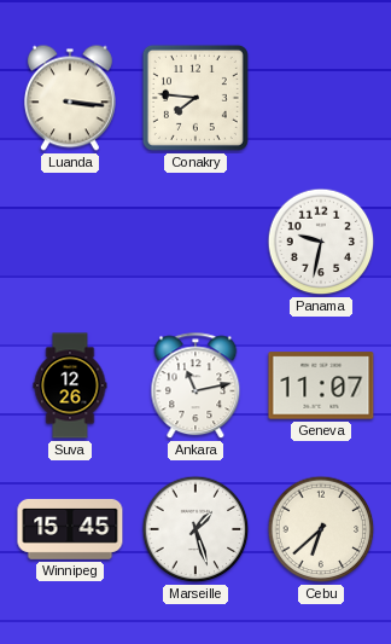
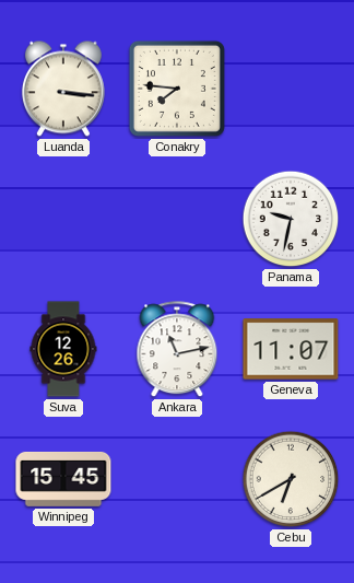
Marseille: 1:27 -> none (195, 529)
Cebu: 6:38 -> 6:40 (291, 479)
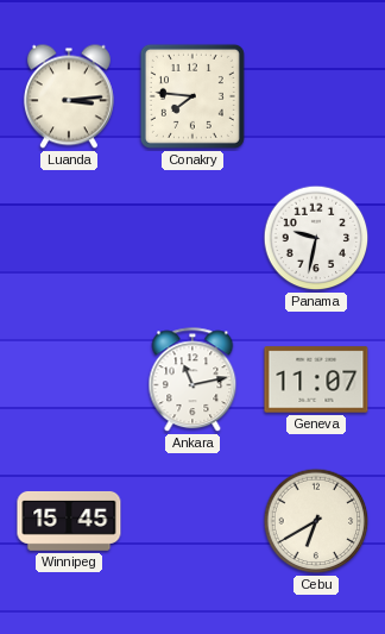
Luanda: 3:16 -> 3:14 (69, 96)
Suva: 12:26 -> none (63, 349)
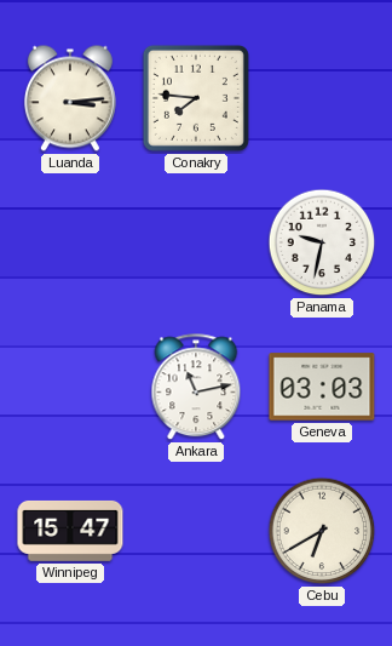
Geneva: 11:07 -> 03:03 (322, 387)
Winnipeg: 15:45 -> 15:47 (70, 531)
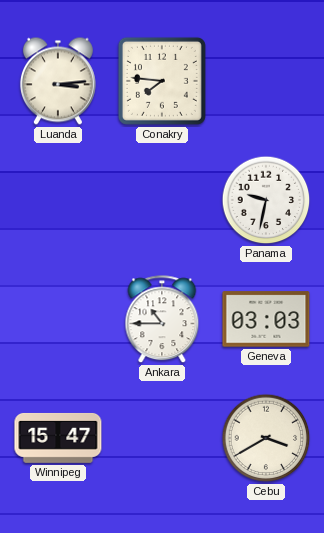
Ankara: 11:13 -> 10:45 (162, 320)
Cebu: 6:40 -> 3:40 (266, 438)
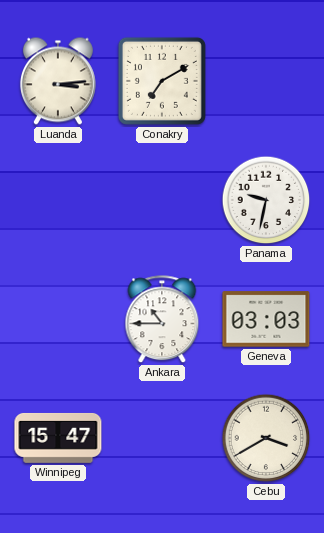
Conakry: 7:46 -> 7:10 (162, 81)
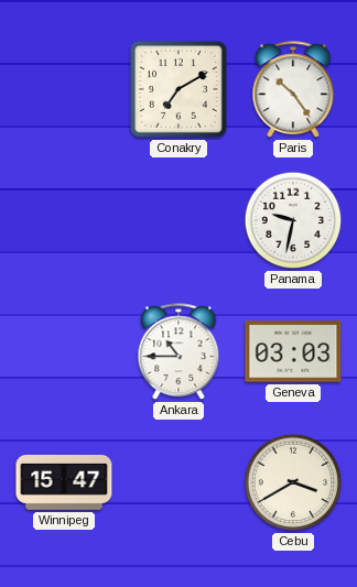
Luanda: 3:14 -> none (58, 81)
Paris: none -> 10:24 (293, 90)
